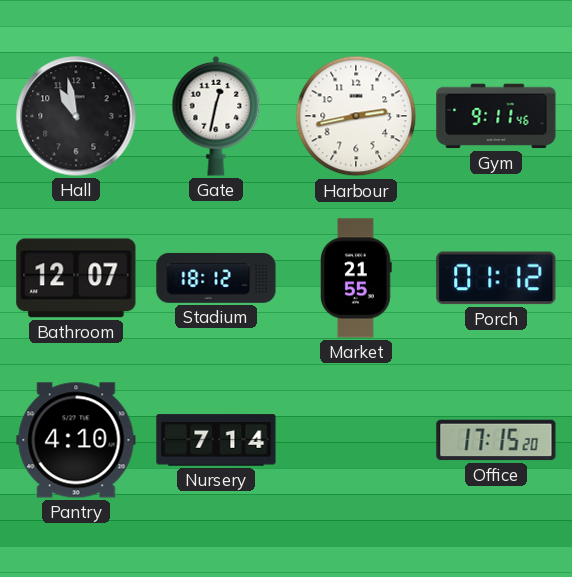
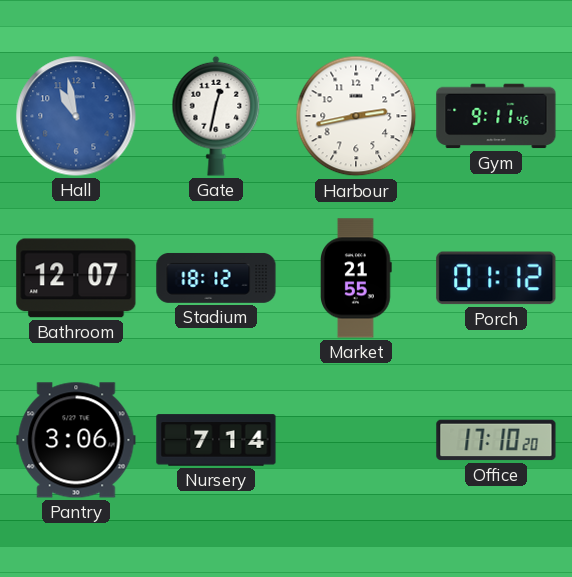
Hall dial: black -> blue (76, 116)
Pantry: 4:10 -> 3:06 (76, 440)
Office: 17:15 -> 17:10 (496, 440)
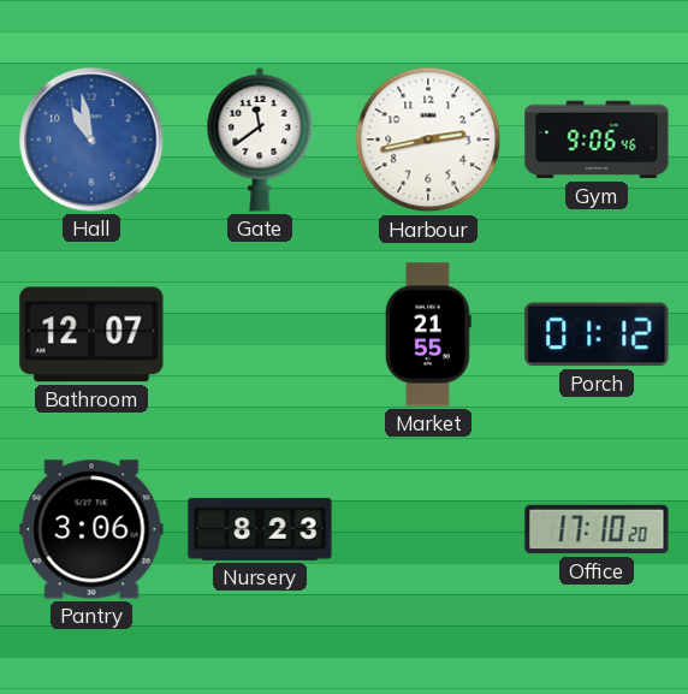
Gate: 12:32 -> 11:39 (260, 140)
Gym: 9:11 -> 9:06 (597, 140)
Stadium: 18:12 -> none (216, 278)
Nursery: 7:14 -> 8:23 (260, 529)
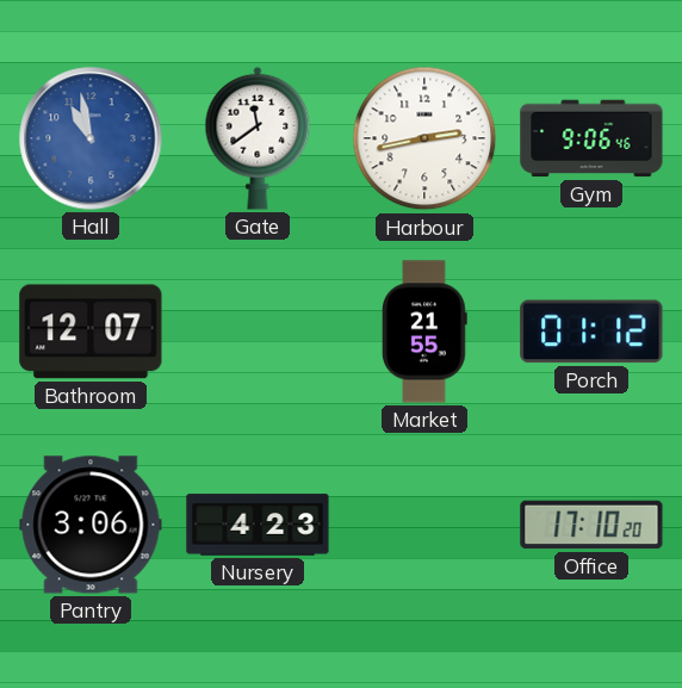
Nursery: 8:23 -> 4:23 (258, 525)
